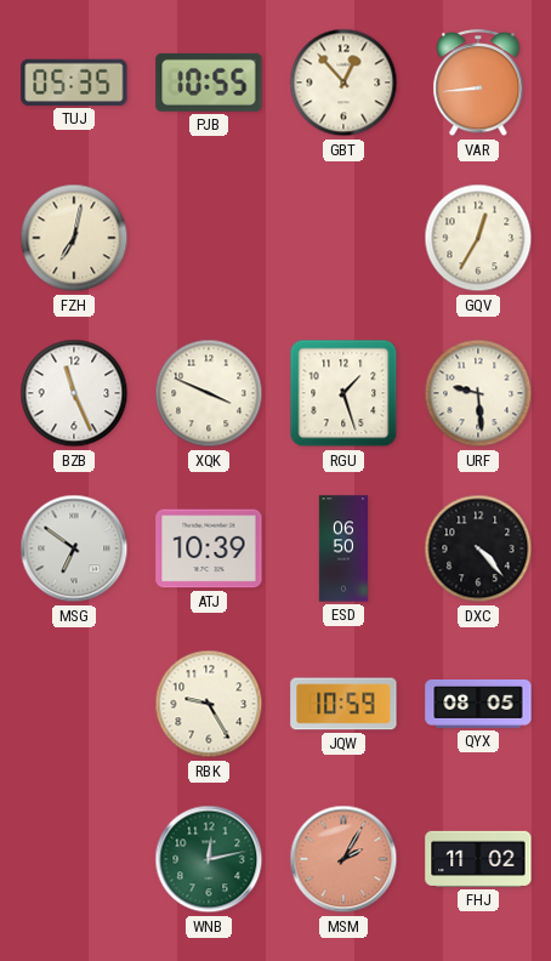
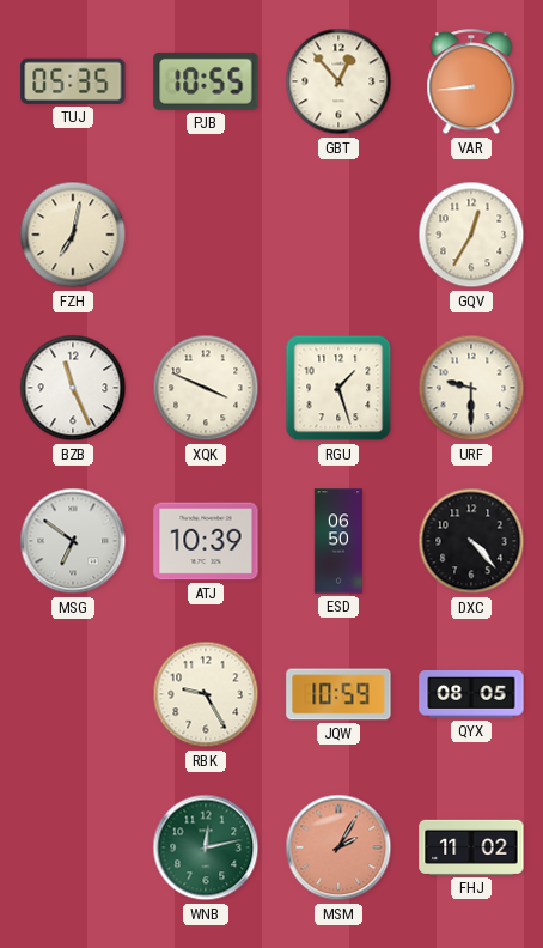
URF: 9:29 -> 9:30 (471, 388)
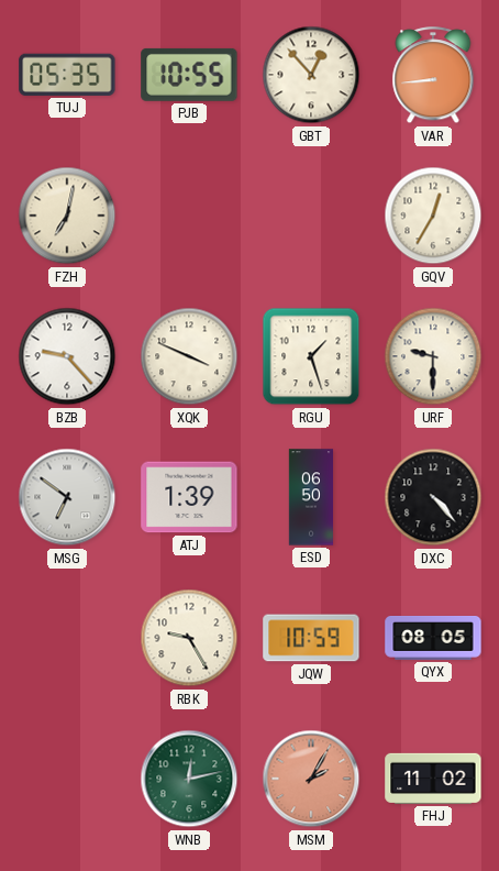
BZB: 11:26 -> 9:23 (67, 356)
ATJ: 10:39 -> 1:39 (189, 497)
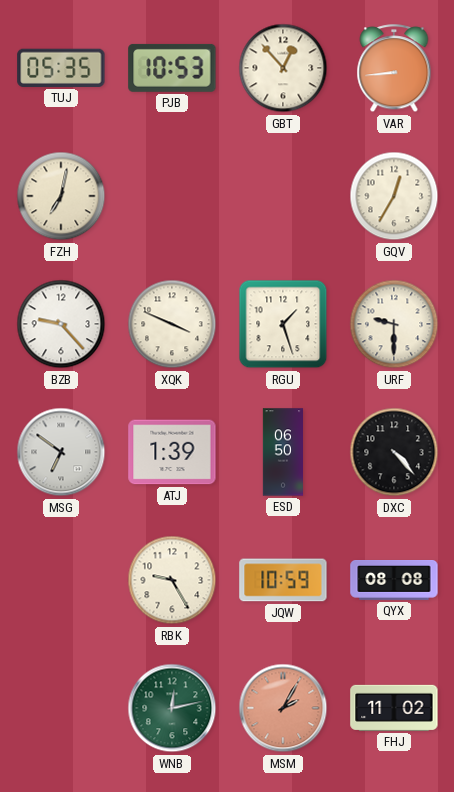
PJB: 10:55 -> 10:53 (172, 68)
QYX: 08:05 -> 08:08 (394, 581)
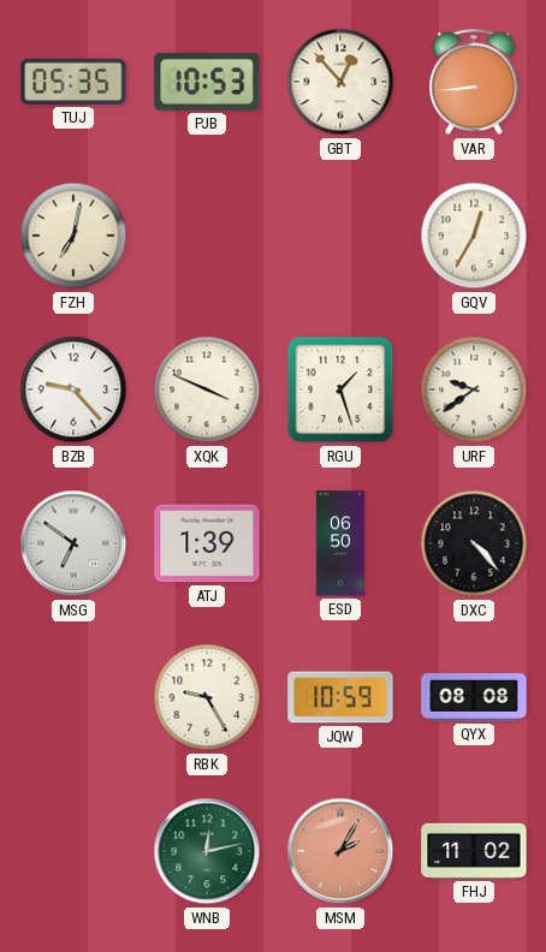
URF: 9:30 -> 9:39 (474, 389)
